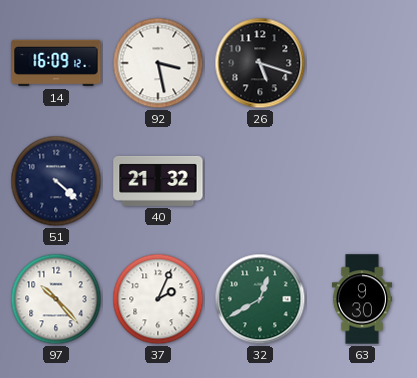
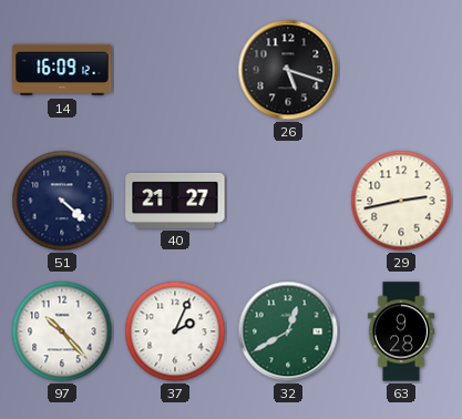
92: 3:28 -> none (158, 63)
40: 21:32 -> 21:27 (175, 201)
29: none -> 2:43 (401, 201)
63: 9:30 -> 9:28 (401, 331)
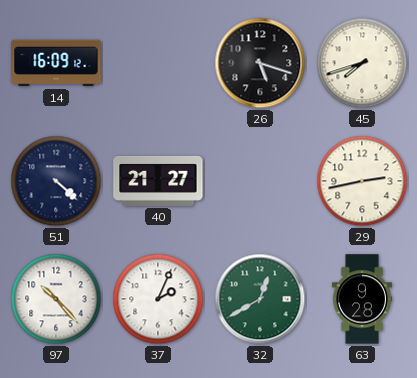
45: none -> 7:42 (362, 63)
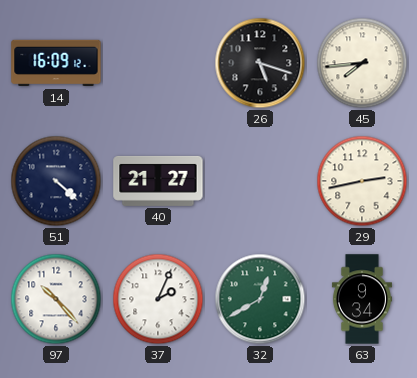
45: 7:42 -> 7:44 (362, 63)
63: 9:28 -> 9:34 (362, 299)
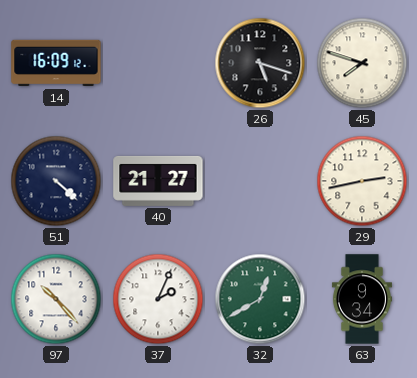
45: 7:44 -> 7:48 (362, 63)
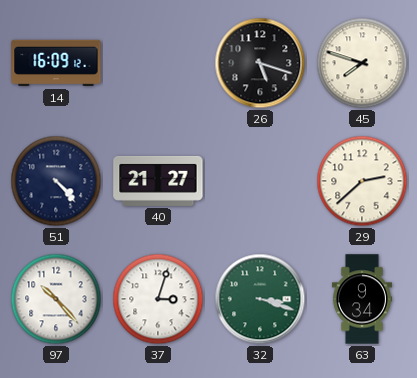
51: 4:22 -> 4:23 (56, 181)
29: 2:43 -> 2:38 (362, 181)
37: 2:04 -> 3:03 (158, 299)
32: 12:40 -> 3:18 (260, 299)
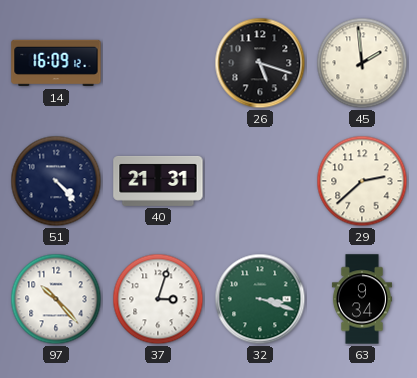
45: 7:48 -> 1:59 (362, 63)
40: 21:27 -> 21:31 (158, 181)
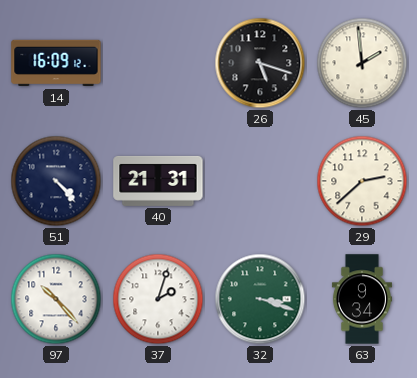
37: 3:03 -> 2:03 (158, 299)
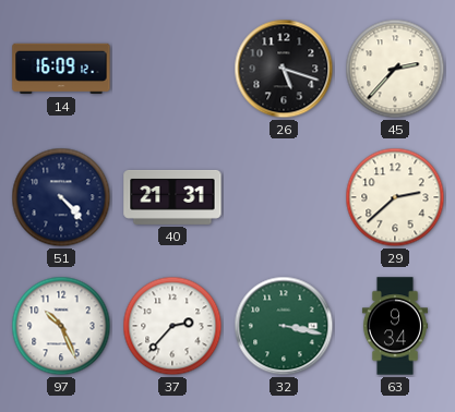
45: 1:59 -> 2:37 (395, 69)
97: 10:23 -> 10:26 (61, 326)
37: 2:03 -> 2:37 (172, 326)
32: 3:18 -> 3:17 (284, 326)
